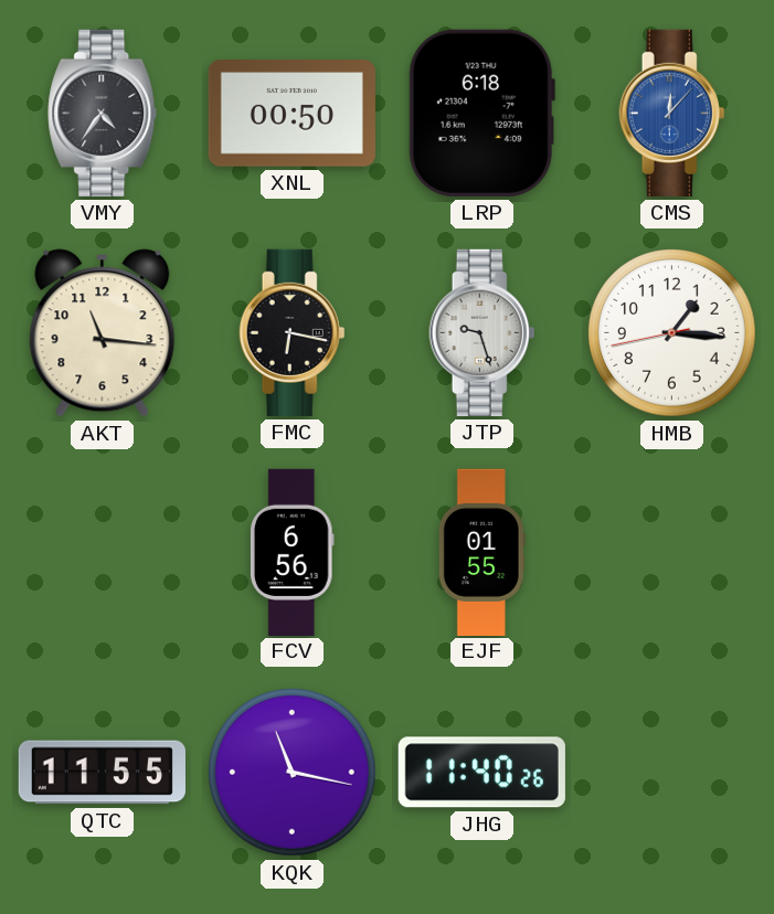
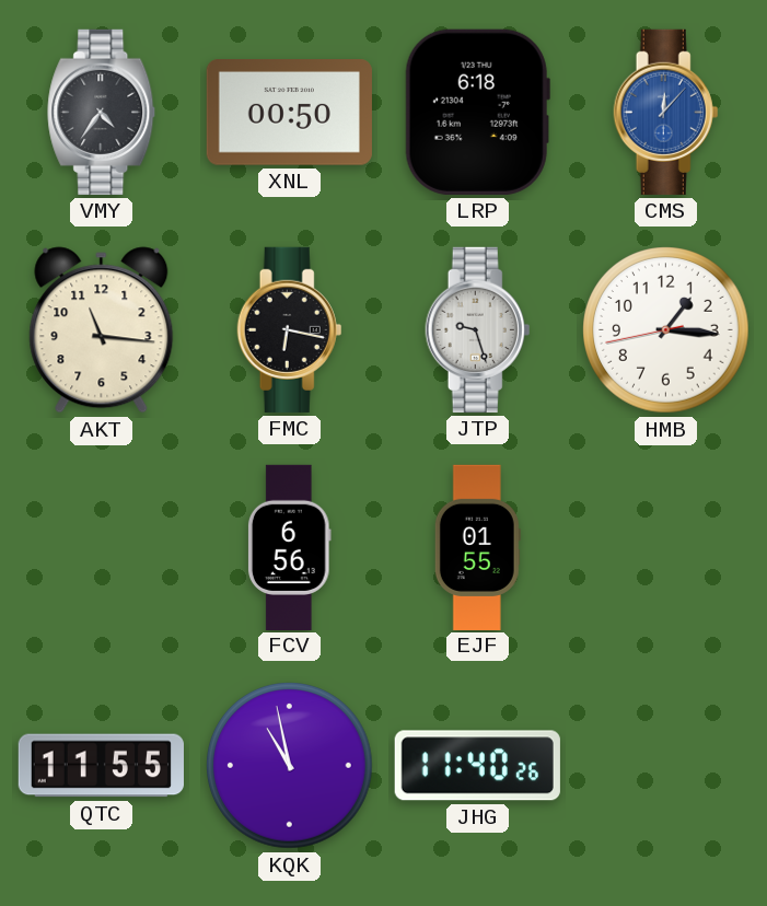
KQK: 11:17 -> 10:58 (290, 766)
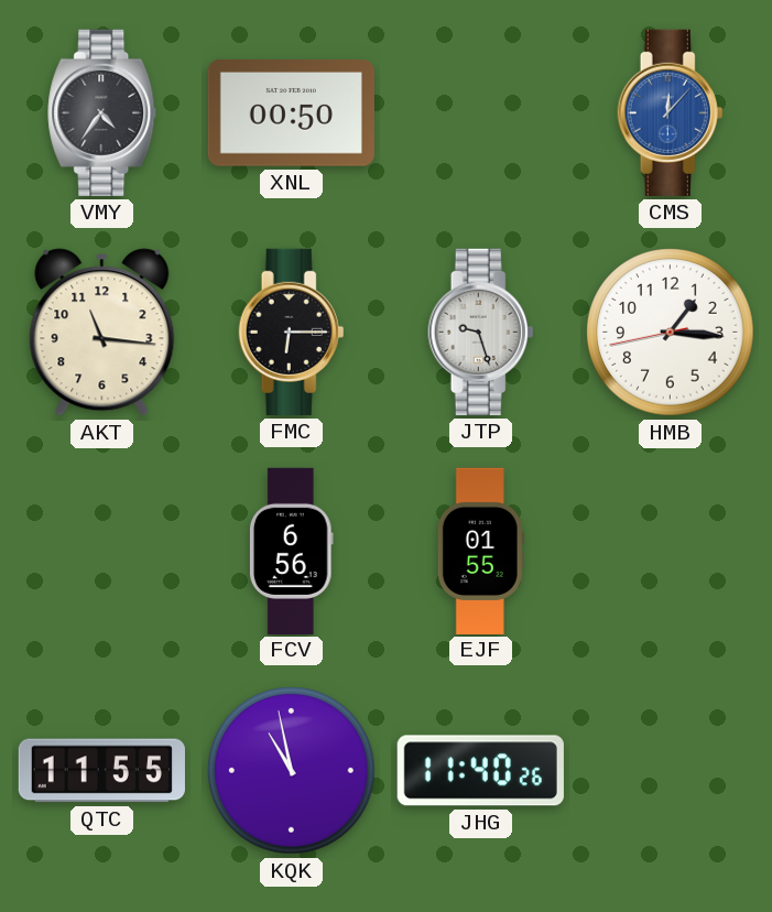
LRP: 6:18 -> none (477, 112)
FMC: 6:17 -> 6:15 (292, 332)
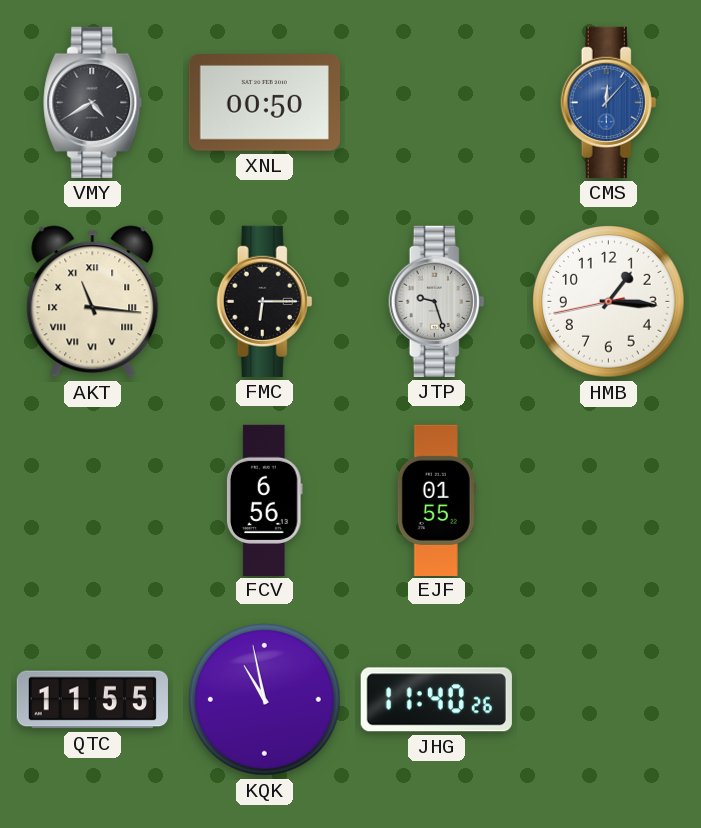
VMY: 4:36 -> 4:40 (93, 102)
AKT numerals: Arabic -> Roman (93, 302)
